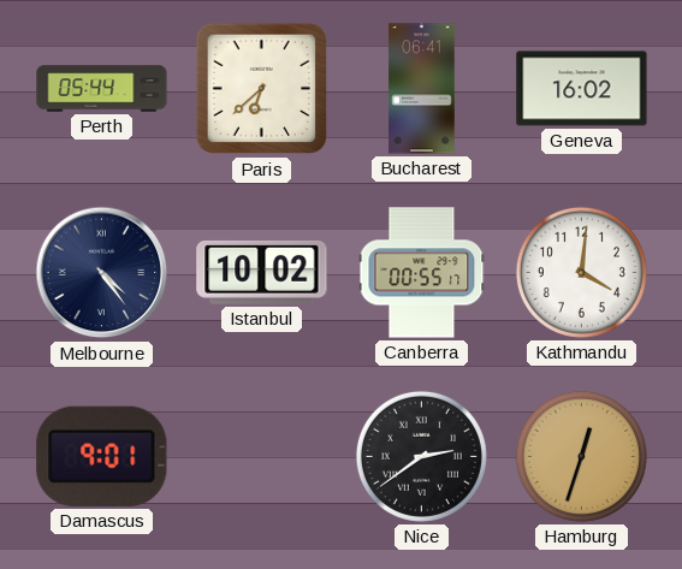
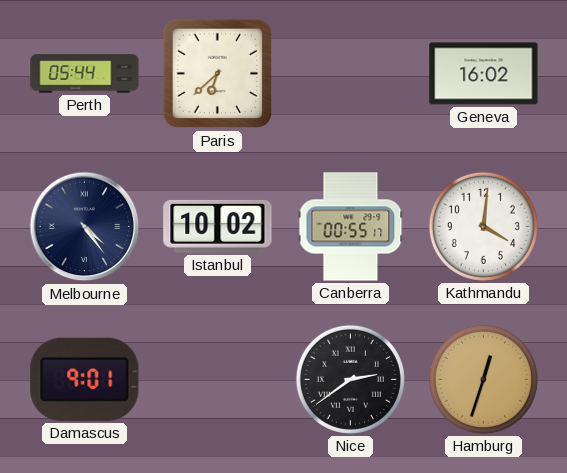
Bucharest: 06:41 -> none (422, 89)
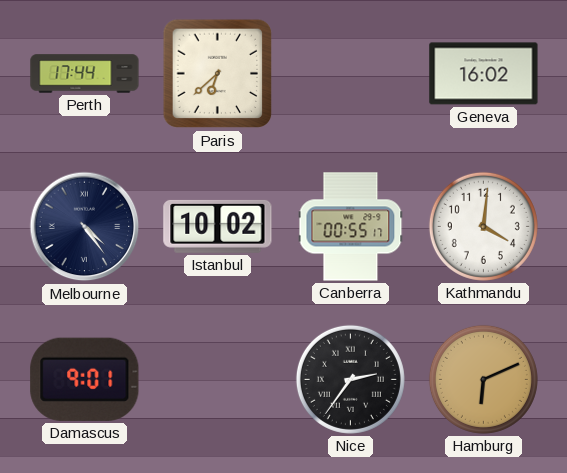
Perth: 05:44 -> 17:44 (85, 74)
Nice: 2:39 -> 2:36 (350, 379)
Hamburg: 12:33 -> 6:11 (483, 379)
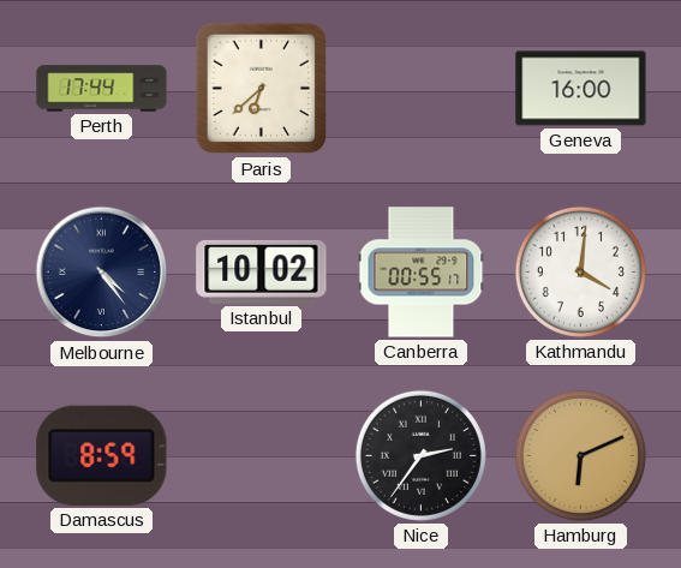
Geneva: 16:02 -> 16:00 (581, 89)
Damascus: 9:01 -> 8:59 (102, 455)
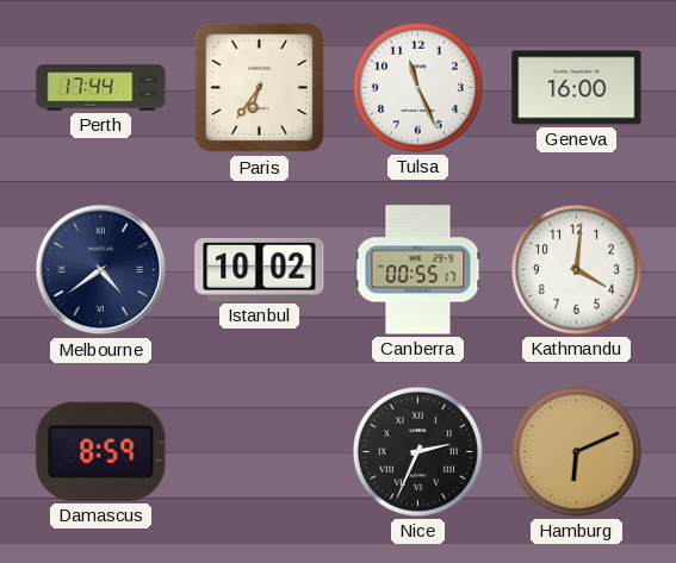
Paris: 6:38 -> 6:36 (260, 88)
Tulsa: none -> 11:26 (417, 87)
Melbourne: 4:24 -> 4:39 (101, 270)
Nice: 2:36 -> 2:34 (417, 451)
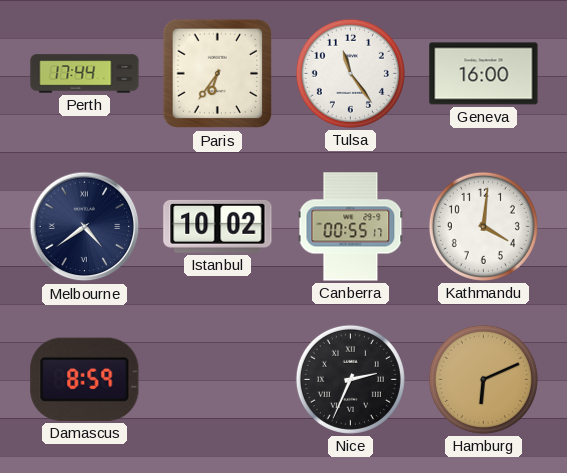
Tulsa: 11:26 -> 11:24 (350, 73)
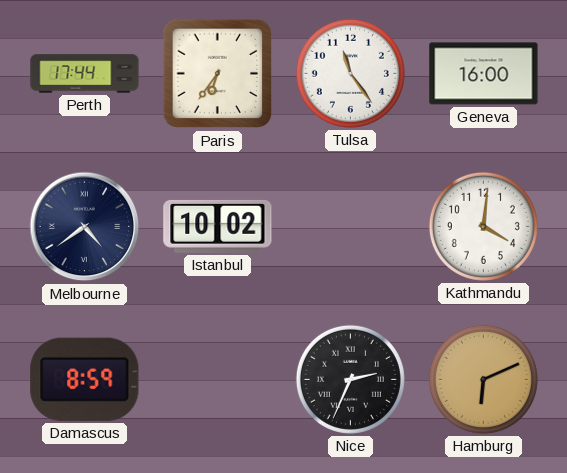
Canberra: 00:55 -> none (351, 227)
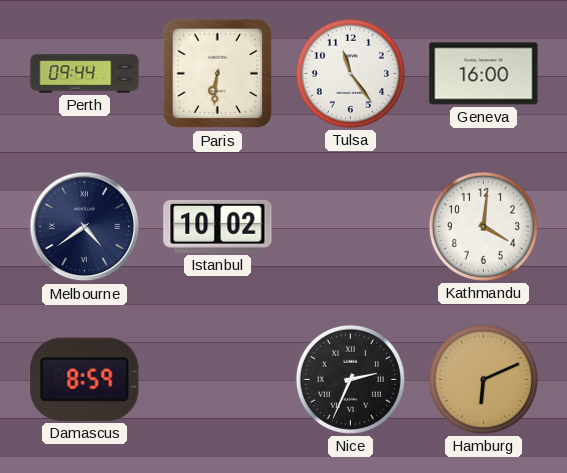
Perth: 17:44 -> 09:44 (85, 74)
Paris: 6:36 -> 6:31 (218, 74)
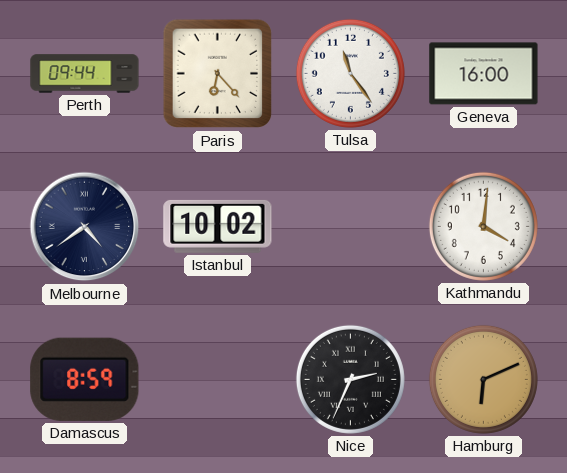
Paris: 6:31 -> 6:23 (218, 74)
